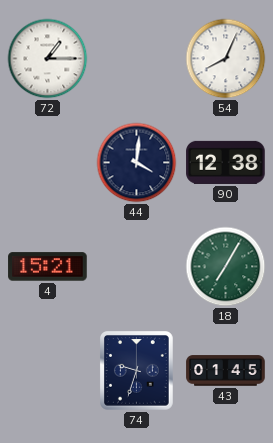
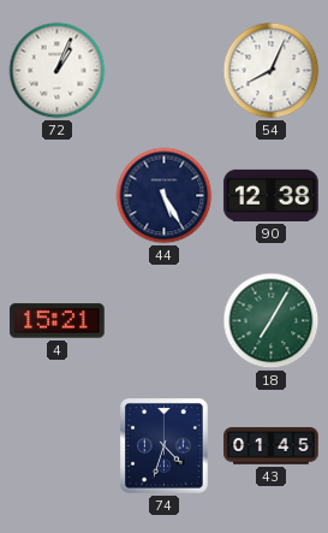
72: 1:15 -> 1:04 (58, 71)
44: 4:01 -> 5:25 (165, 196)
74: 9:33 -> 4:33 (165, 446)
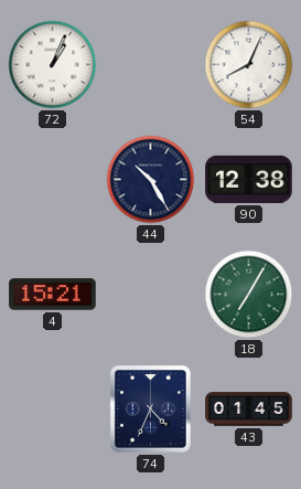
44: 5:25 -> 10:25 (151, 180)
74: 4:33 -> 4:34 (151, 410)
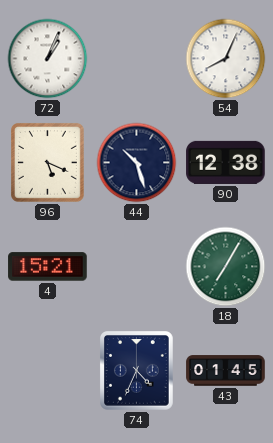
96: none -> 5:19 (47, 162)
44: 10:25 -> 10:27 (137, 163)
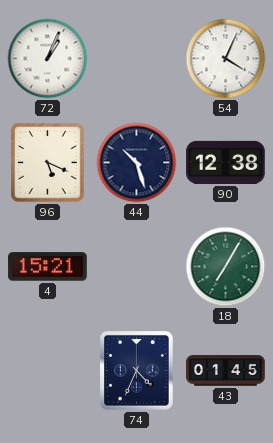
54: 8:04 -> 4:04 (226, 59)
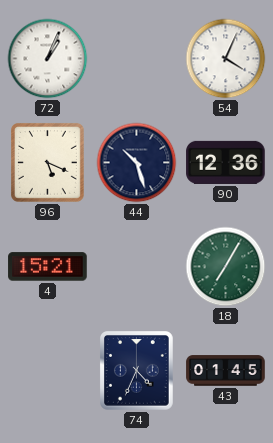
90: 12:38 -> 12:36 (226, 162)
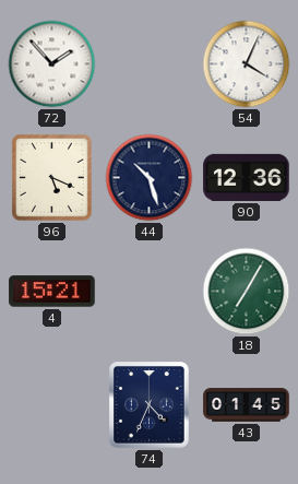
72: 1:04 -> 1:53 (52, 64)
